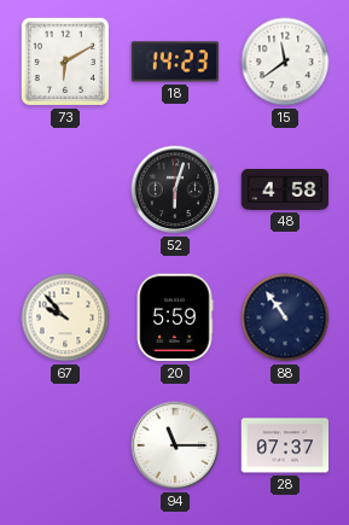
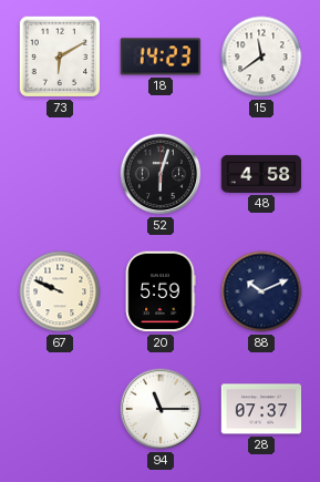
67: 9:53 -> 9:49 (60, 291)
88: 10:54 -> 10:11 (261, 291)
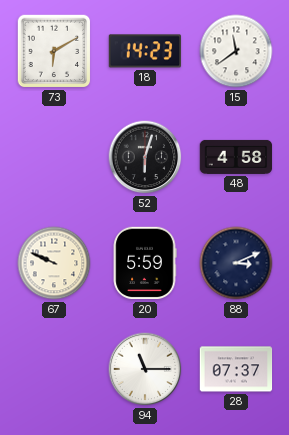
88: 10:11 -> 3:11 (236, 263)
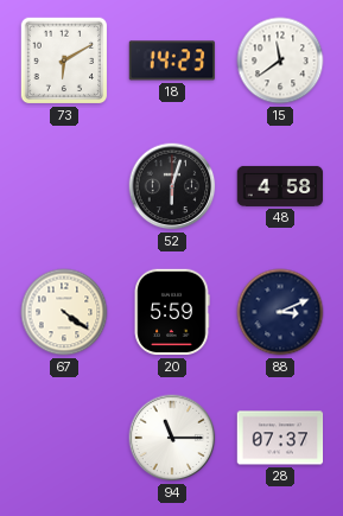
67: 9:49 -> 4:21 (64, 312)
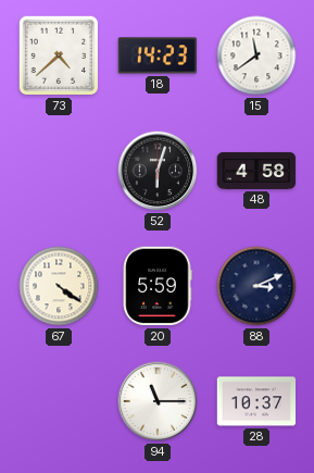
73: 6:10 -> 4:38 (59, 55)
28: 07:37 -> 10:37 (256, 401)
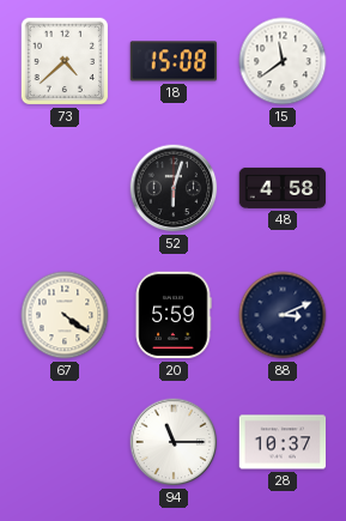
18: 14:23 -> 15:08 (174, 61)
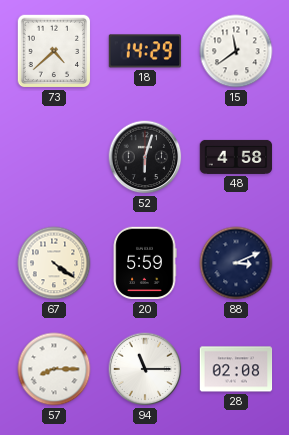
18: 15:08 -> 14:29 (145, 51)
57: none -> 8:15 (54, 369)
28: 10:37 -> 02:08 (236, 369)
